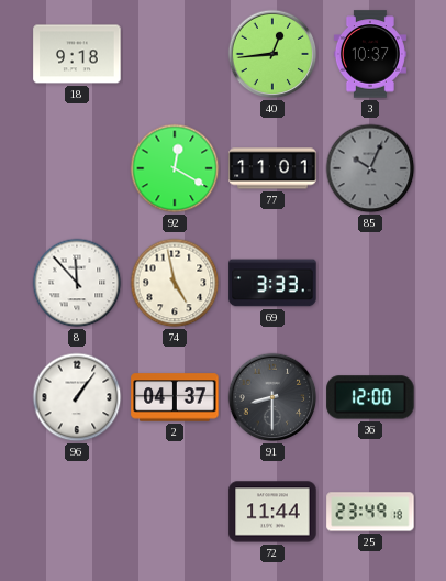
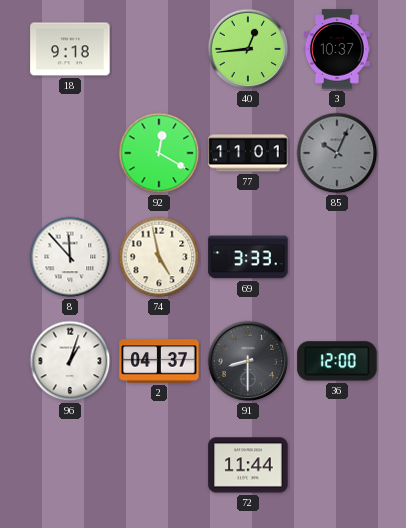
96: 1:06 -> 1:03 (70, 361)
25: 23:49 -> none (370, 512)
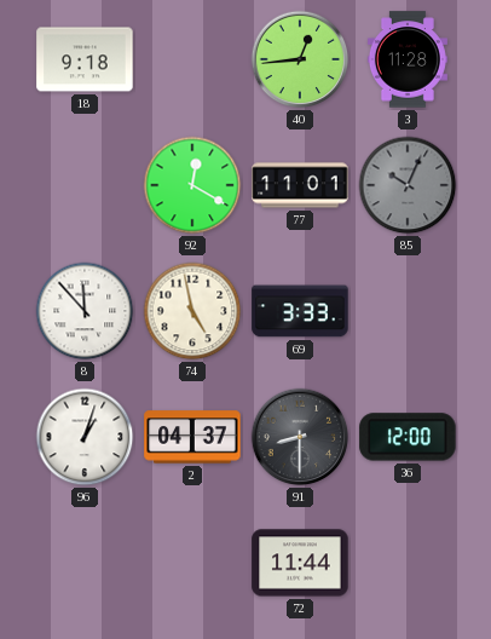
3: 10:37 -> 11:28 (408, 59)
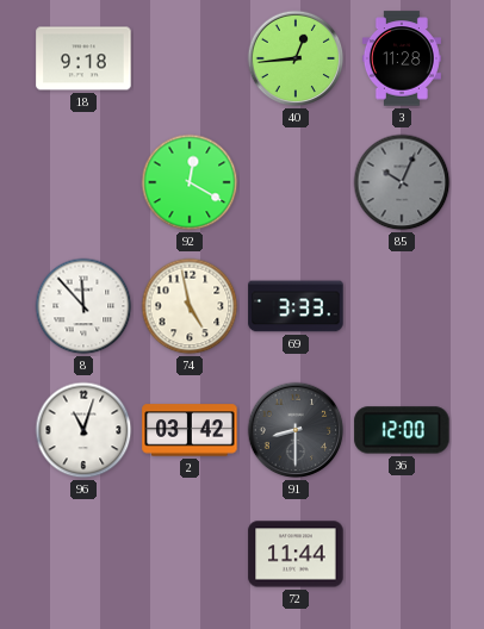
77: 11:01 -> none (300, 185)
96: 1:03 -> 11:03 (83, 430)
2: 04:37 -> 03:42 (190, 430)
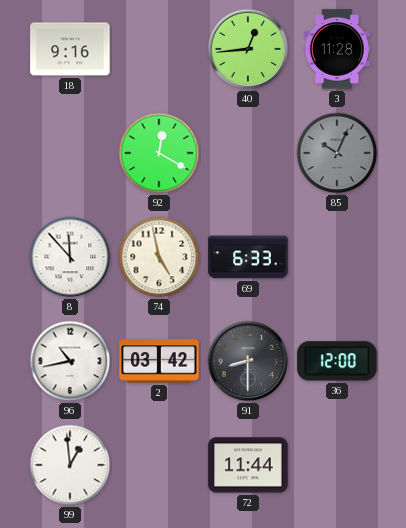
18: 9:18 -> 9:16 (70, 49)
69: 3:33 -> 6:33 (248, 257)
96: 11:03 -> 10:43 (70, 361)
99: none -> 12:59 (70, 465)
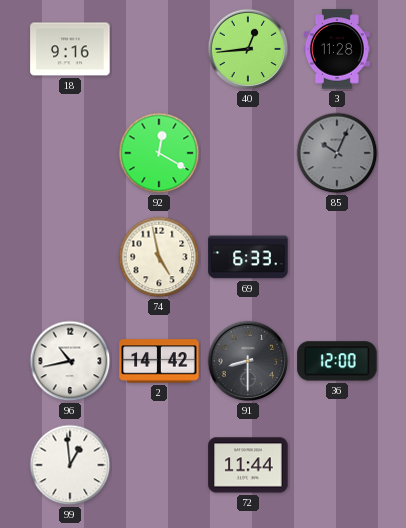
8: 11:53 -> none (70, 257)
2: 03:42 -> 14:42 (159, 361)
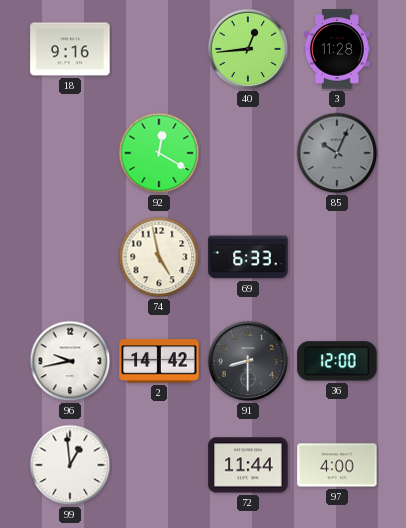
96: 10:43 -> 9:43 (70, 361)
97: none -> 4:00 (337, 465)
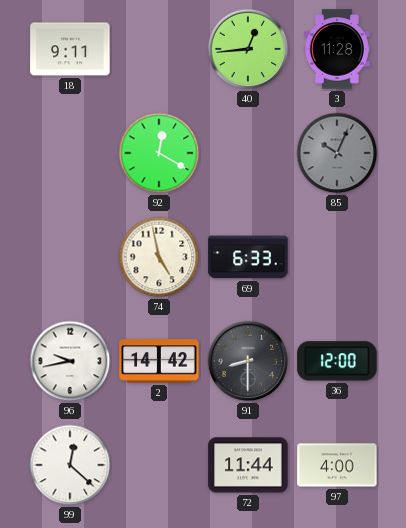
18: 9:16 -> 9:11 (70, 49)
99: 12:59 -> 12:22 (70, 465)
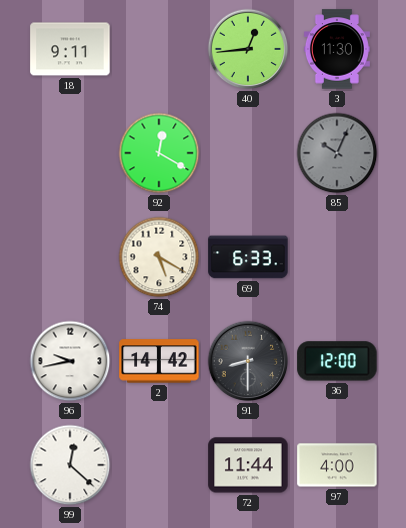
3: 11:28 -> 11:30 (337, 49)
74: 4:58 -> 5:20 (159, 257)
